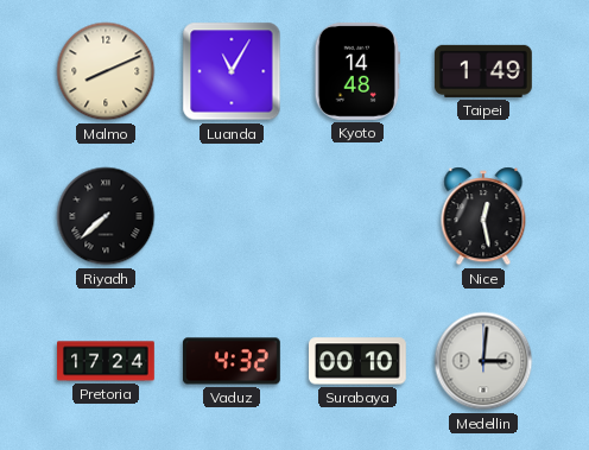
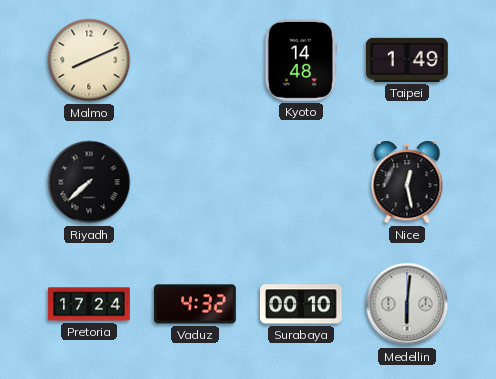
Luanda: 11:05 -> none (232, 71)
Medellin: 3:01 -> 6:01 (407, 304)
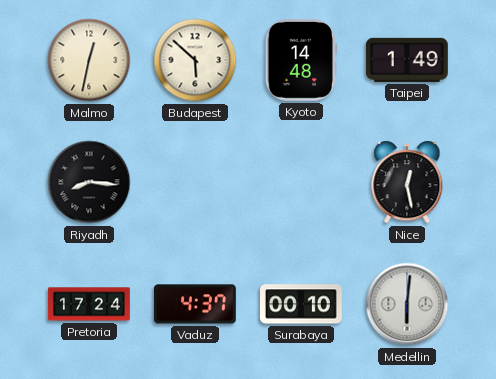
Malmo: 8:11 -> 12:32 (89, 60)
Budapest: none -> 5:52 (195, 60)
Riyadh: 7:38 -> 8:16 (89, 182)
Vaduz: 4:32 -> 4:37 (196, 304)
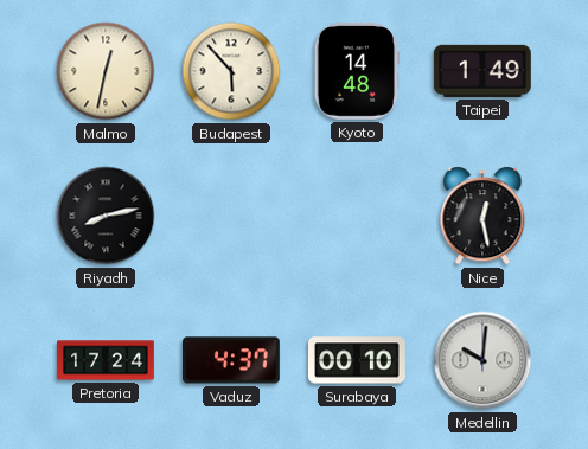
Budapest: 5:52 -> 5:53 (231, 71)
Riyadh: 8:16 -> 8:13 (106, 216)
Medellin: 6:01 -> 10:01 (482, 360)
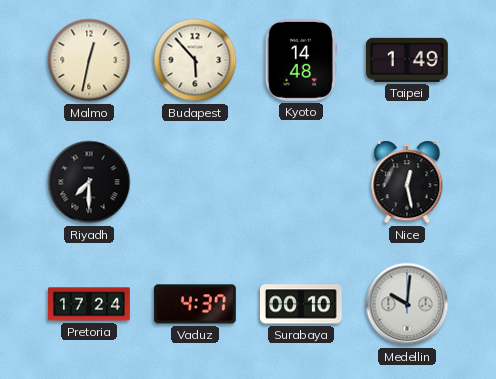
Riyadh: 8:13 -> 7:30 (89, 182)
